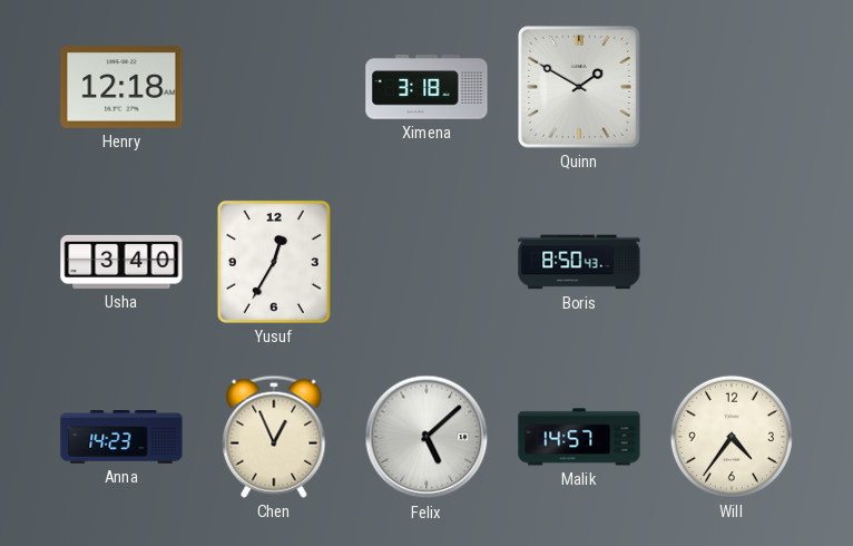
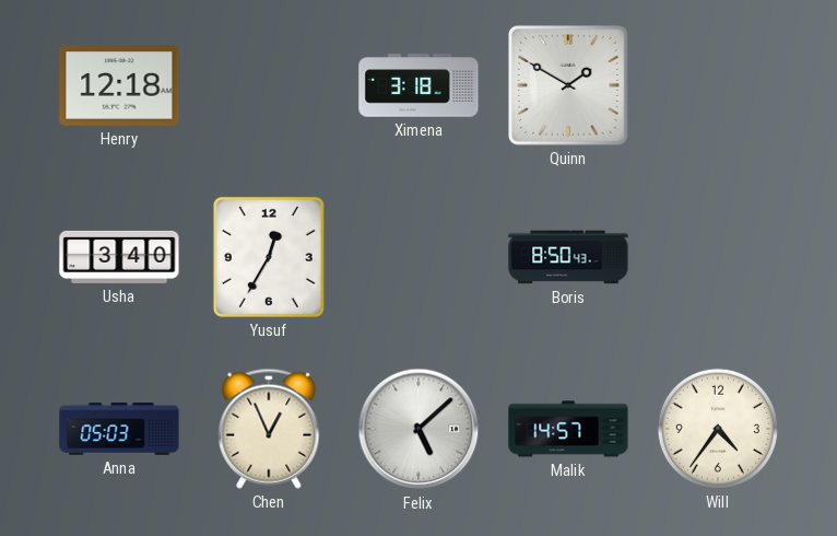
Anna: 14:23 -> 05:03 (119, 430)
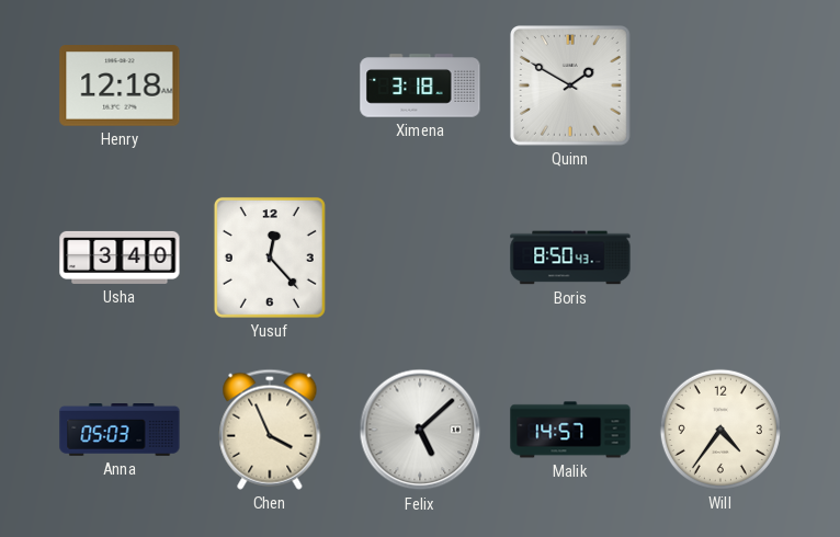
Yusuf: 12:35 -> 12:23 (270, 258)
Chen: 12:56 -> 3:56 (270, 430)
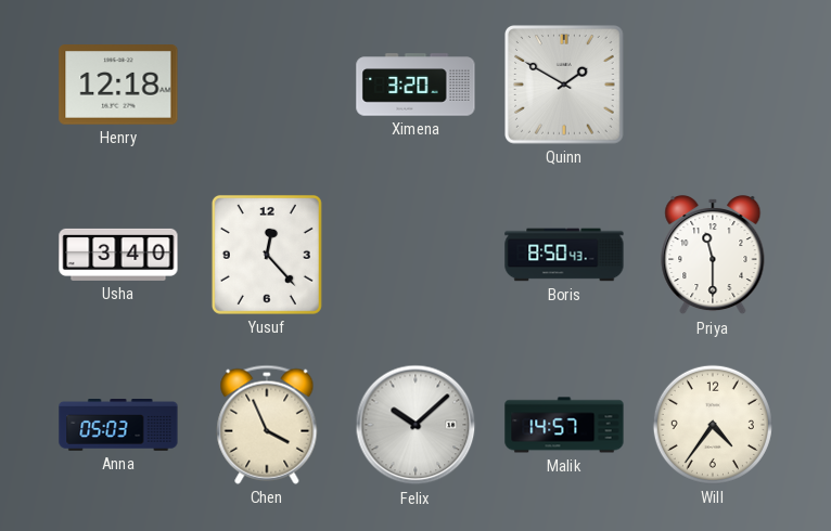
Ximena: 3:18 -> 3:20 (415, 85)
Priya: none -> 11:30 (713, 255)
Felix: 5:08 -> 10:08 (415, 425)
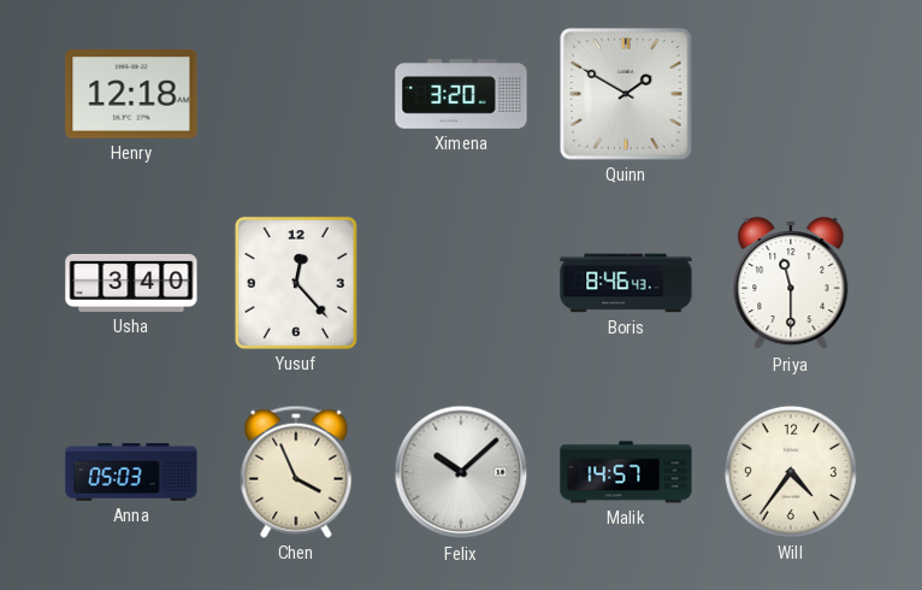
Boris: 8:50 -> 8:46 (626, 283)
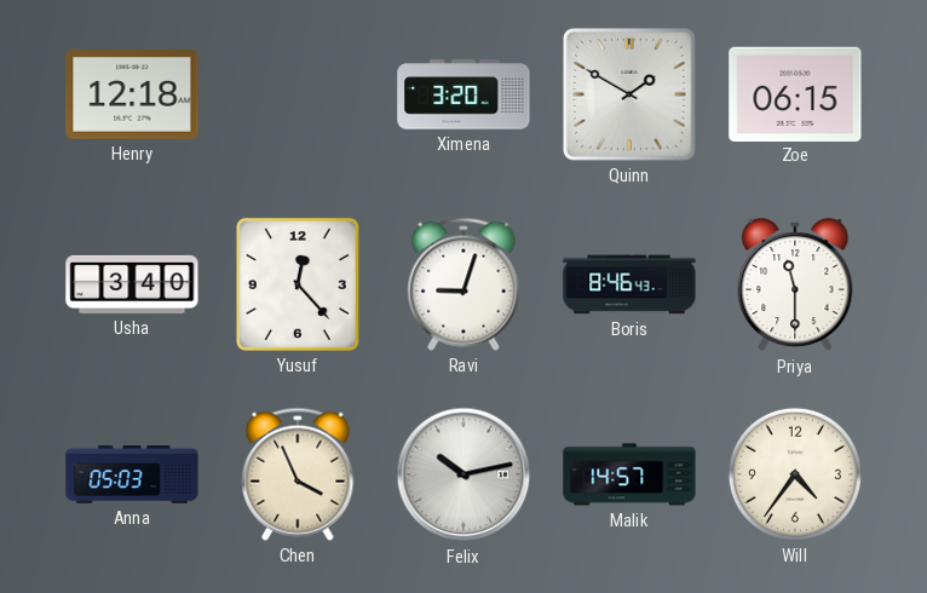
Zoe: none -> 06:15 (795, 93)
Ravi: none -> 9:03 (463, 284)
Felix: 10:08 -> 10:13 (463, 474)
